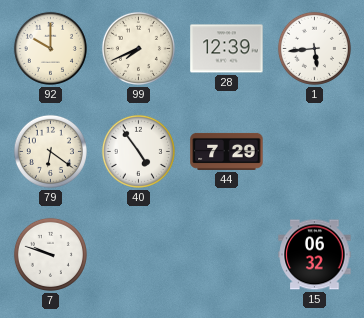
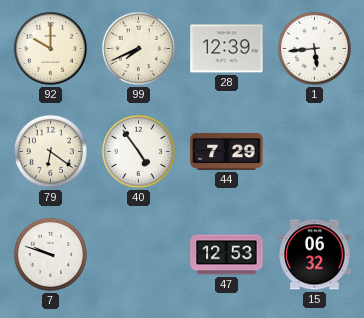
47: none -> 12:53 (227, 255)
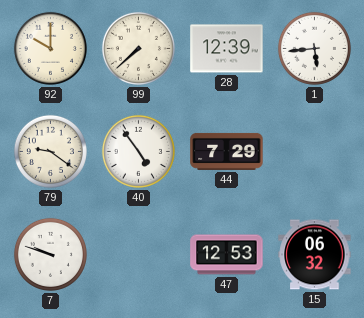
99: 7:41 -> 7:38 (138, 48)
79: 6:21 -> 9:21 (50, 151)
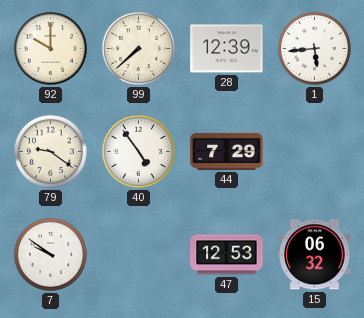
7: 9:48 -> 9:51 (50, 254)
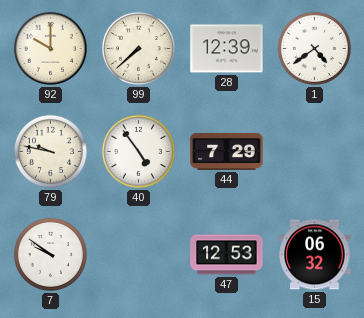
1: 5:44 -> 4:39 (314, 48)
79: 9:21 -> 9:47 (50, 151)
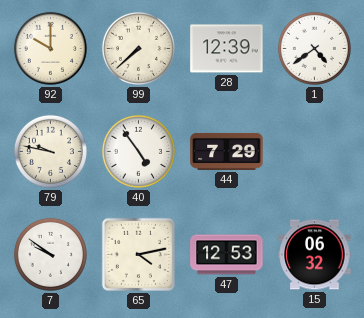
65: none -> 4:13 (138, 254)
